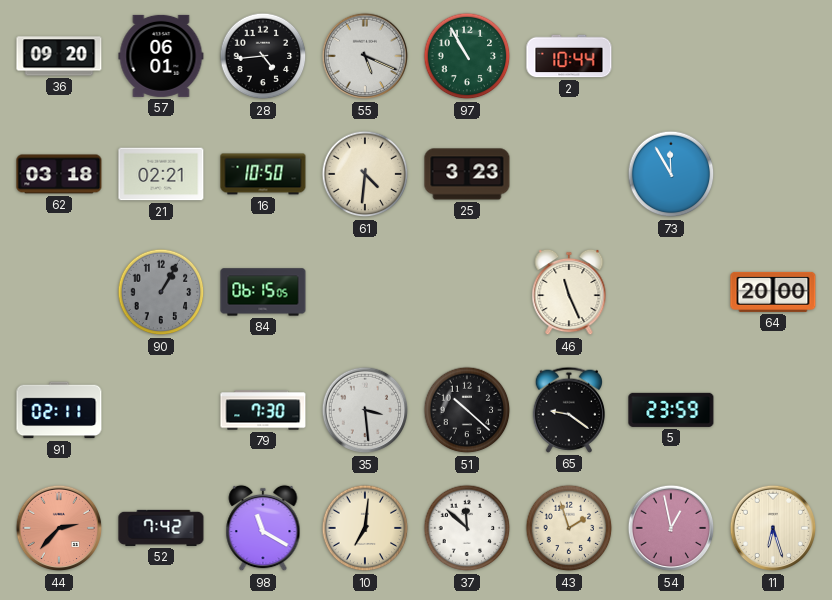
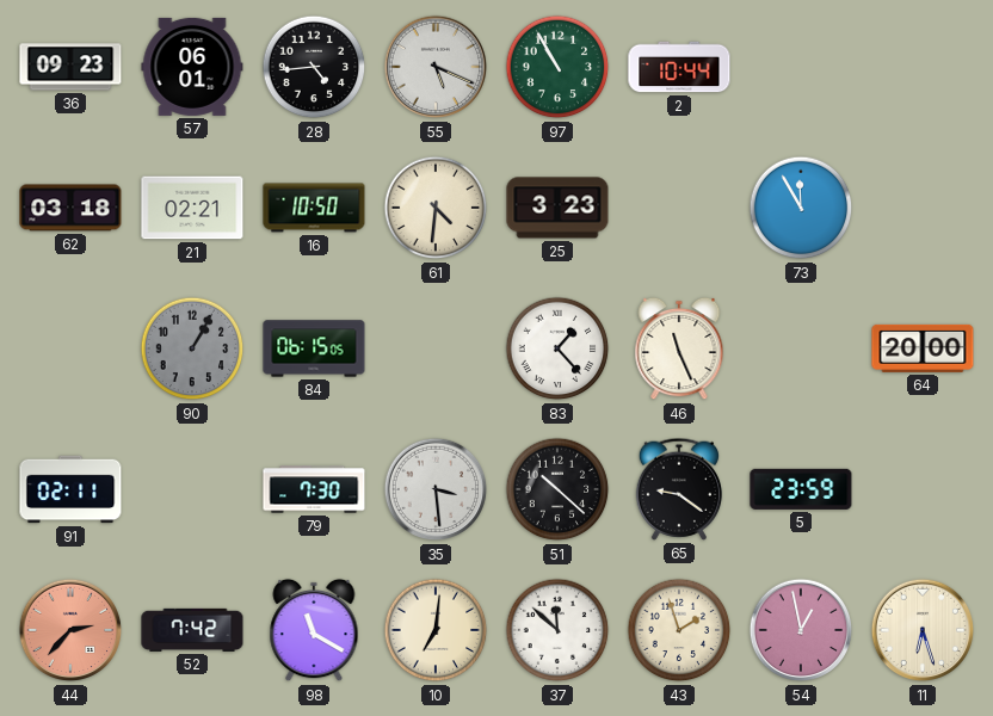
36: 09:20 -> 09:23 (70, 67)
83: none -> 1:23 (557, 348)
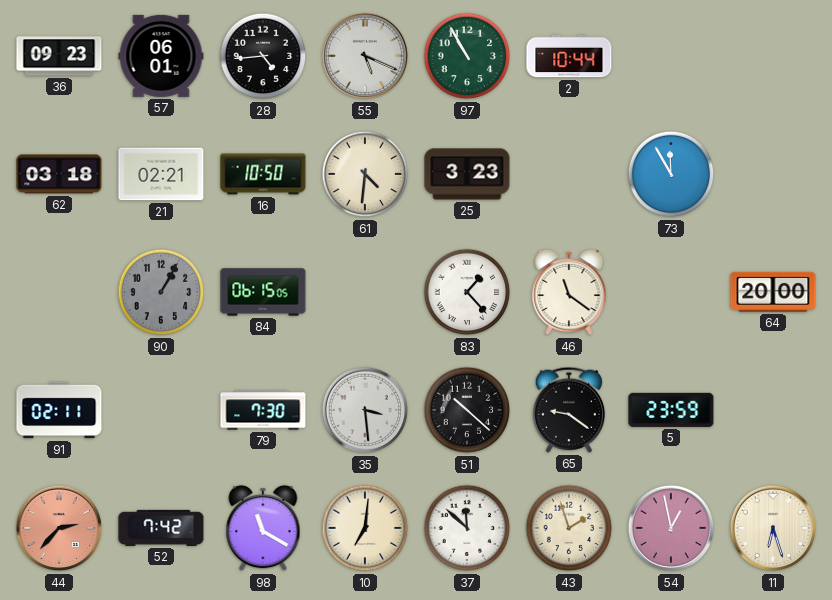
46: 11:26 -> 11:21 (569, 292)
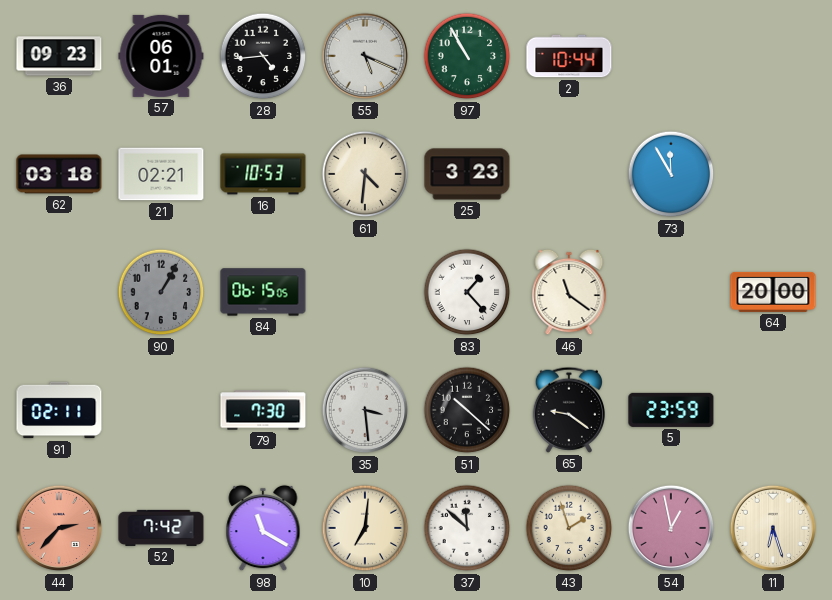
16: 10:50 -> 10:53 (263, 174)
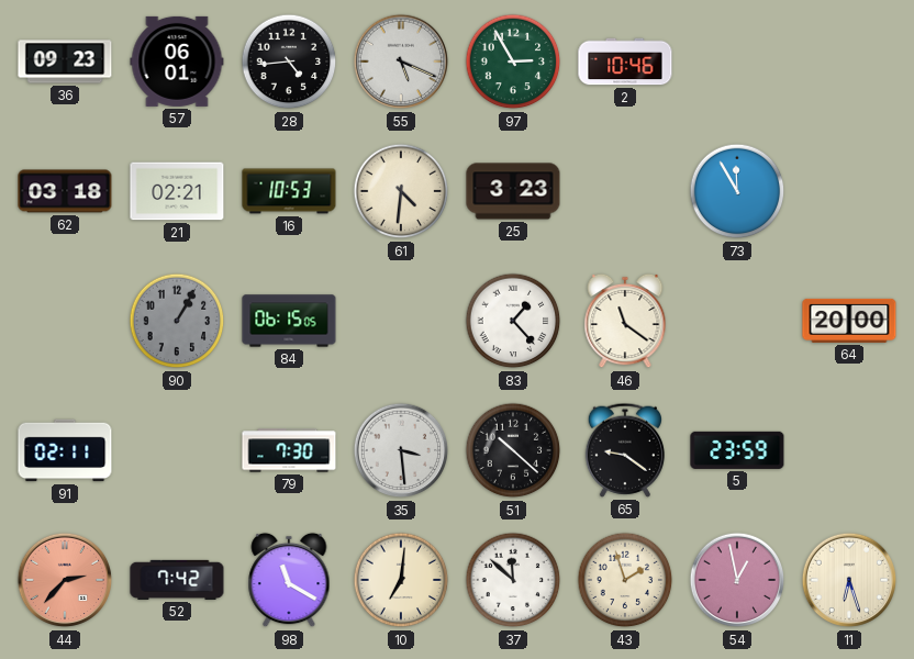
97: 10:55 -> 2:55 (513, 62)
2: 10:44 -> 10:46 (625, 62)
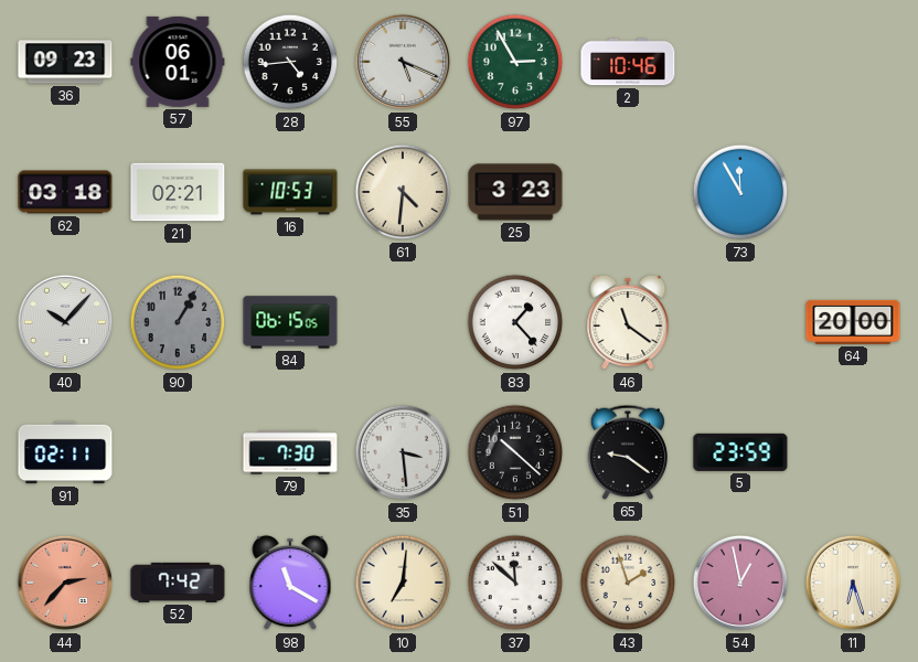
40: none -> 10:07 (65, 322)
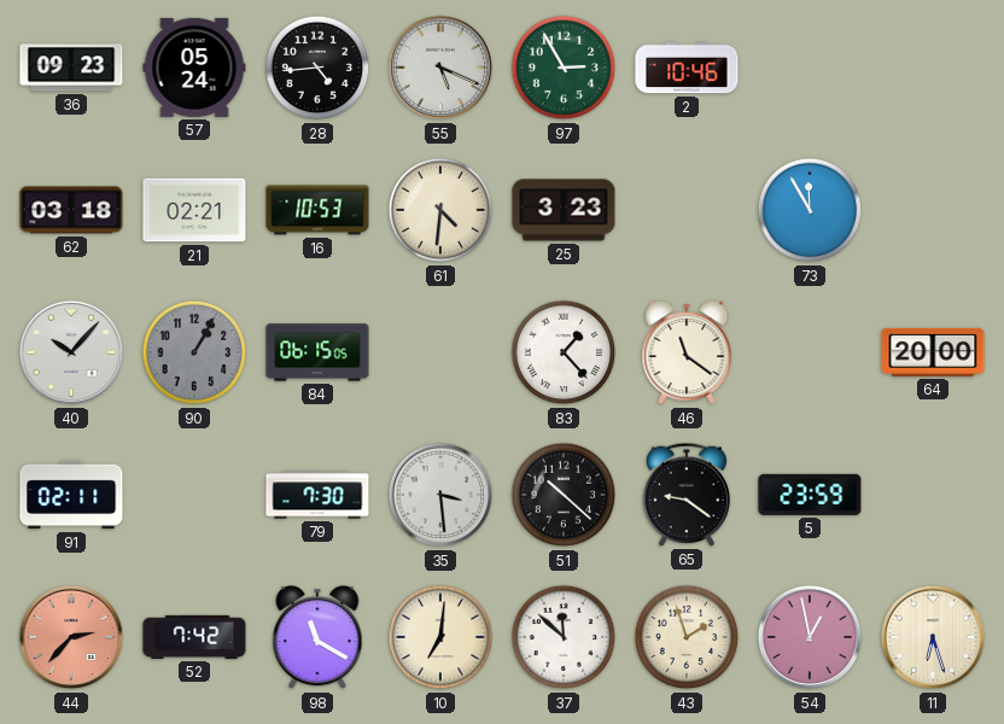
57: 06:01 -> 05:24 (194, 68)
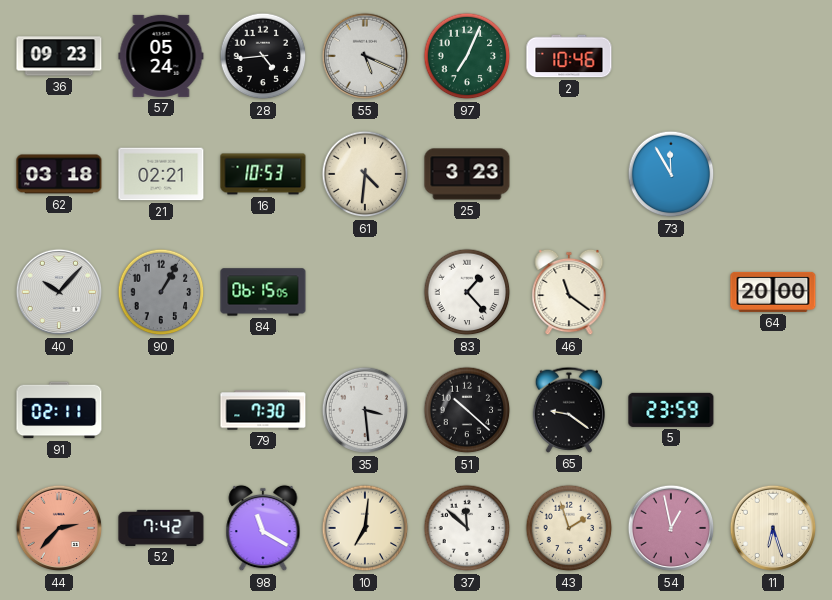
97: 2:55 -> 7:04 (467, 56)
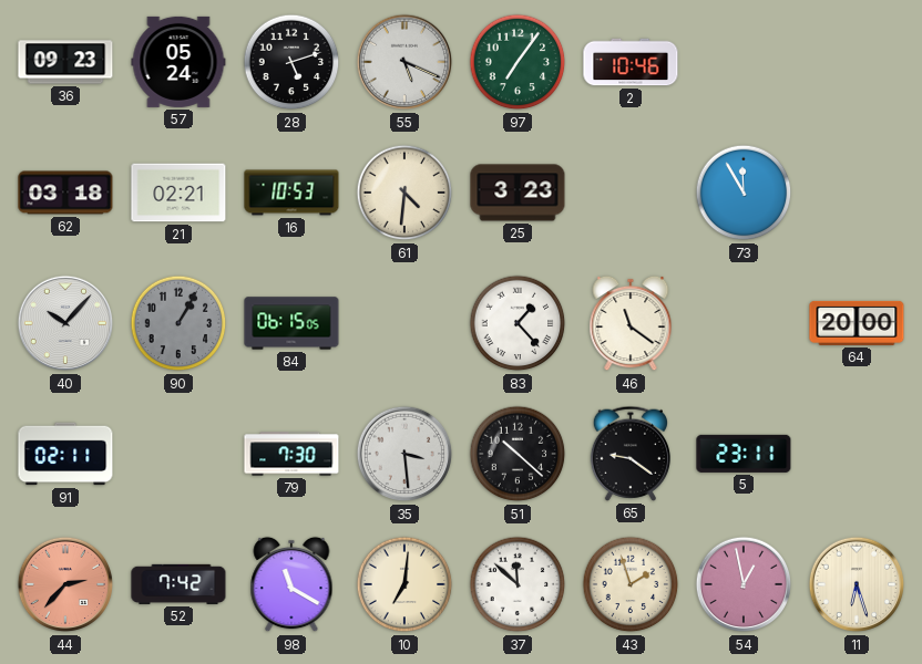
28: 4:44 -> 5:12 (291, 62)
97: 7:04 -> 7:06 (518, 62)
5: 23:59 -> 23:11 (744, 454)
